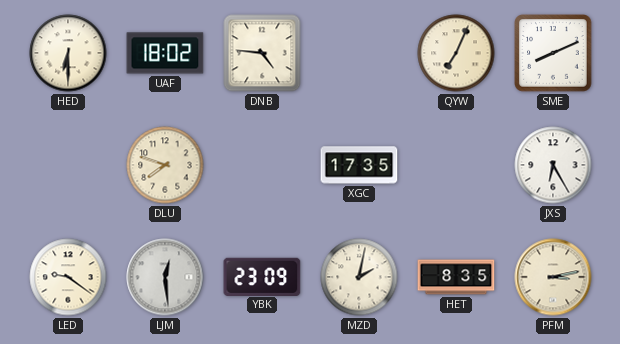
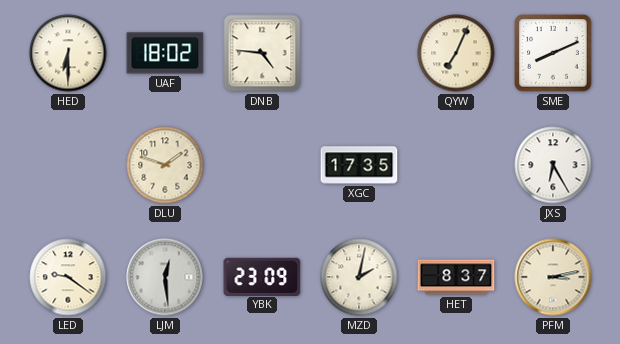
DLU: 7:48 -> 1:48 (165, 165)
HET: 8:35 -> 8:37 (456, 277)
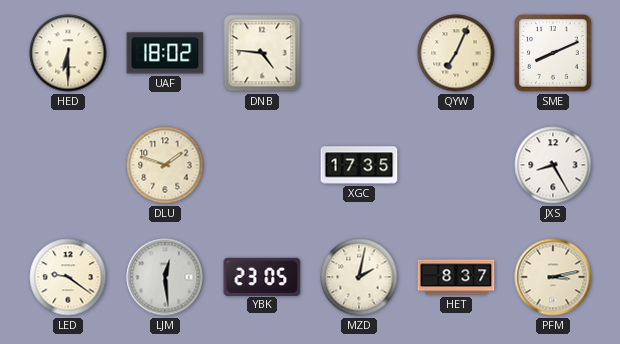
JXS: 6:25 -> 8:25 (553, 165)
YBK: 23:09 -> 23:05 (262, 276)
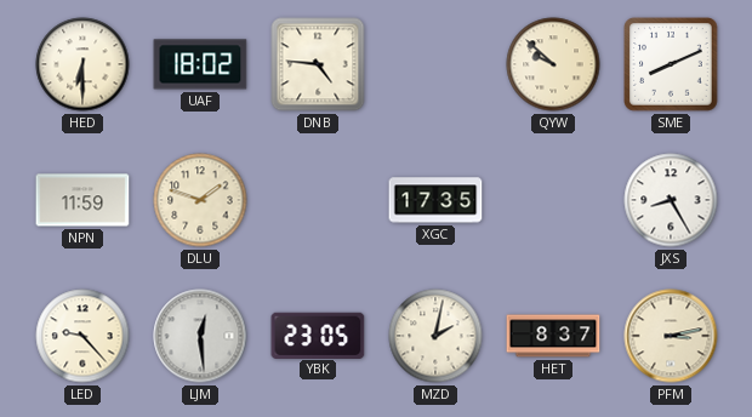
QYW: 7:04 -> 9:52 (553, 64)
NPN: none -> 11:59 (82, 200)
LED: 9:21 -> 9:23 (82, 336)
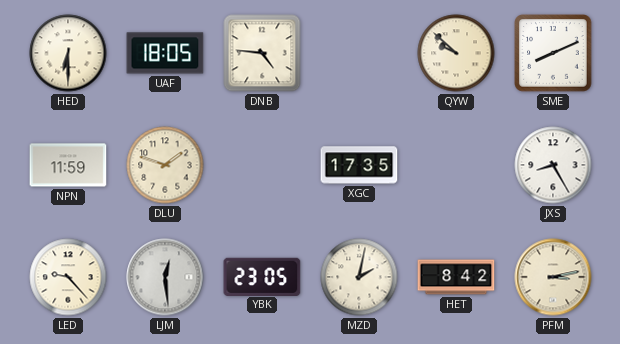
UAF: 18:02 -> 18:05 (165, 53)
HET: 8:37 -> 8:42 (456, 277)
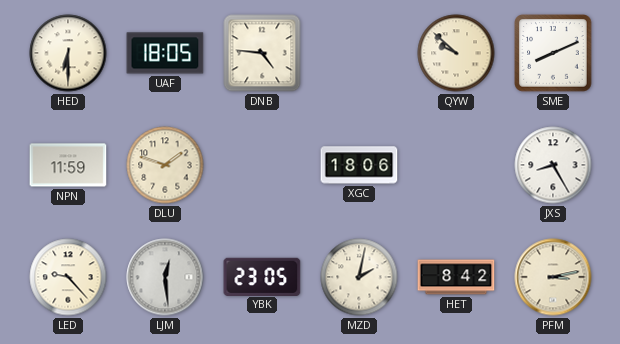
XGC: 17:35 -> 18:06 (359, 165)
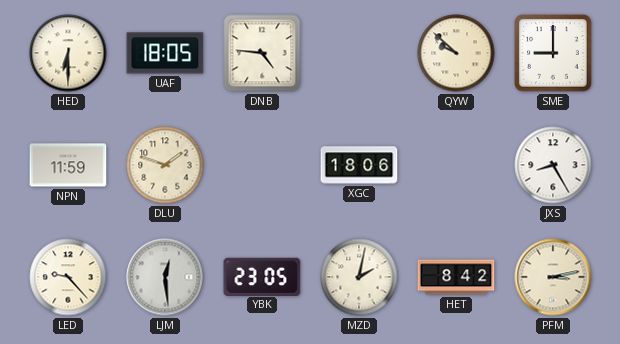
SME: 8:11 -> 9:00 (553, 53)
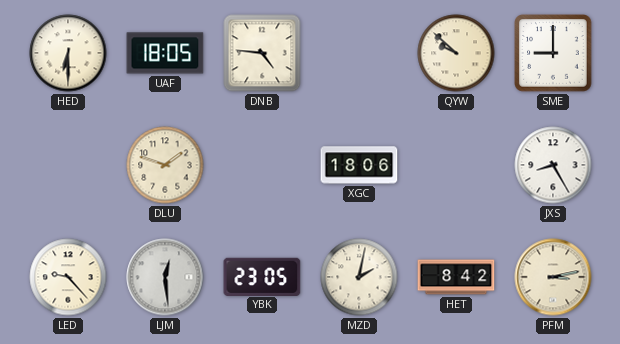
NPN: 11:59 -> none (68, 165)
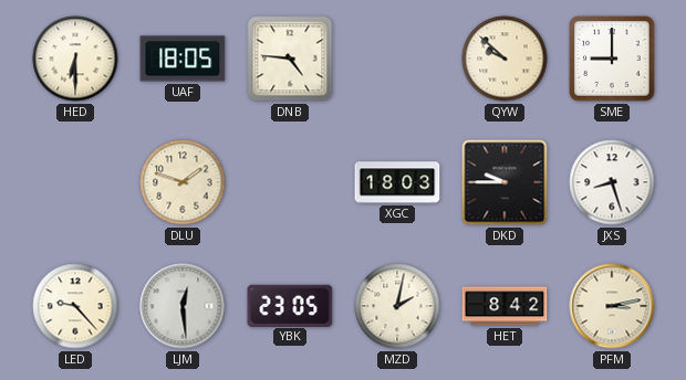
XGC: 18:06 -> 18:03 (397, 182)
DKD: none -> 9:45 (505, 182)
JXS: 8:25 -> 8:27 (612, 182)
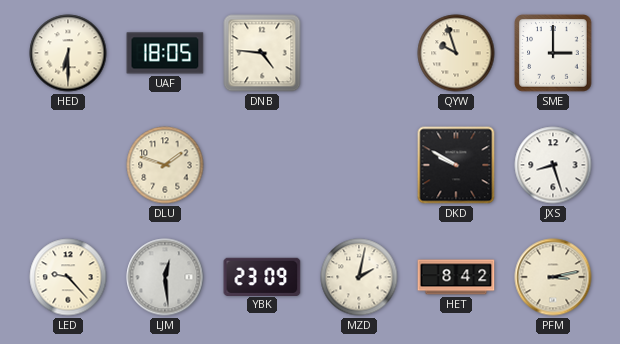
QYW: 9:52 -> 9:57 (456, 53)
SME: 9:00 -> 3:00 (553, 53)
XGC: 18:03 -> none (397, 182)
DKD: 9:45 -> 9:50 (456, 165)
YBK: 23:05 -> 23:09 (262, 276)
